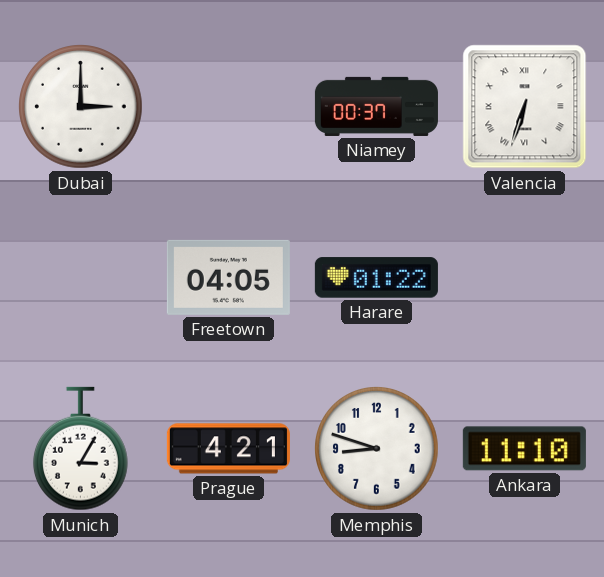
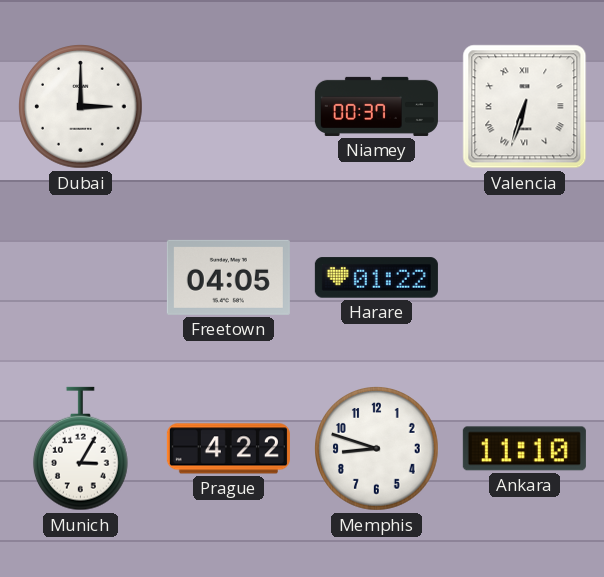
Prague: 4:21 -> 4:22 (228, 449)
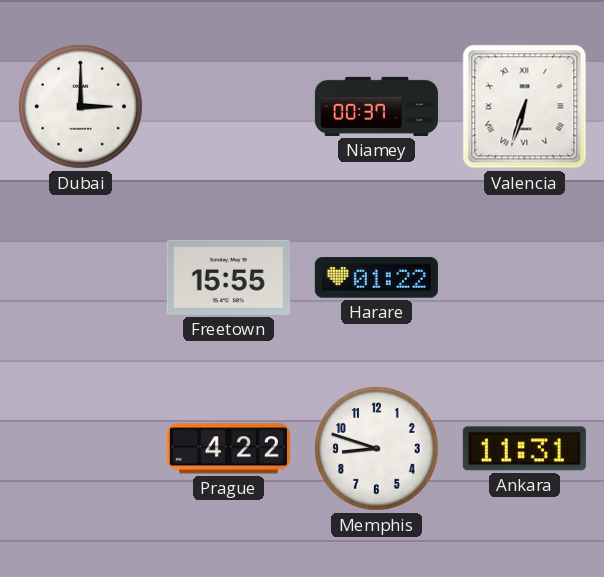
Freetown: 04:05 -> 15:55 (228, 277)
Munich: 3:05 -> none (80, 449)
Ankara: 11:10 -> 11:31 (524, 449)
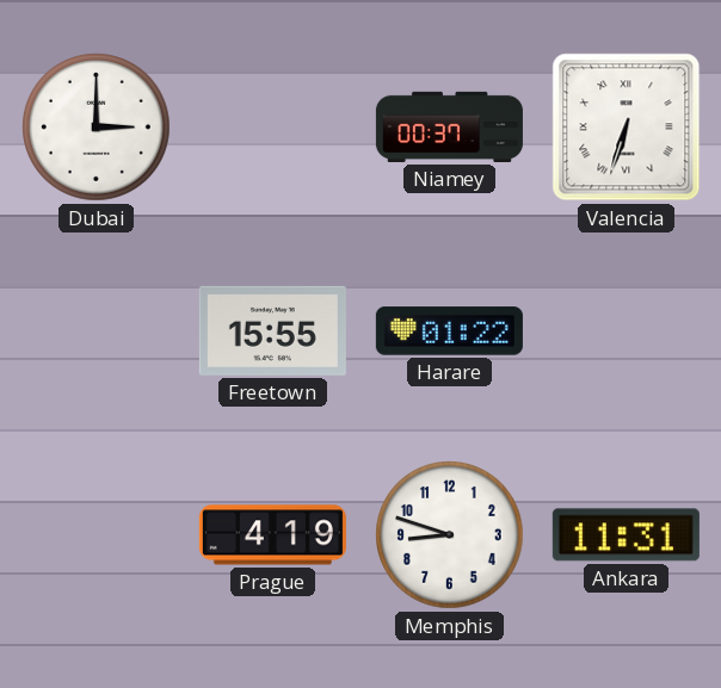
Prague: 4:22 -> 4:19 (272, 535)
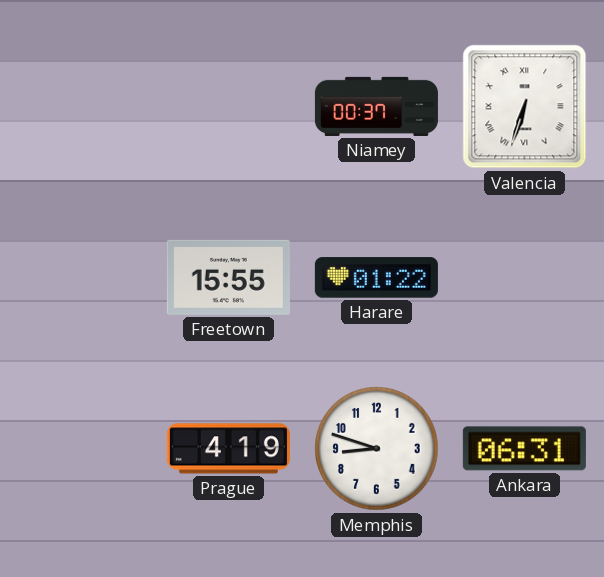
Dubai: 3:00 -> none (97, 128)
Ankara: 11:31 -> 06:31 (524, 449)
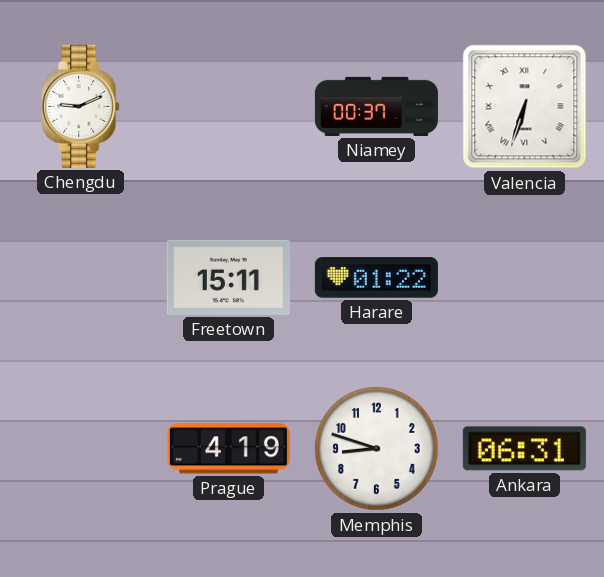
Chengdu: none -> 9:11 (81, 106)
Freetown: 15:55 -> 15:11 (228, 277)
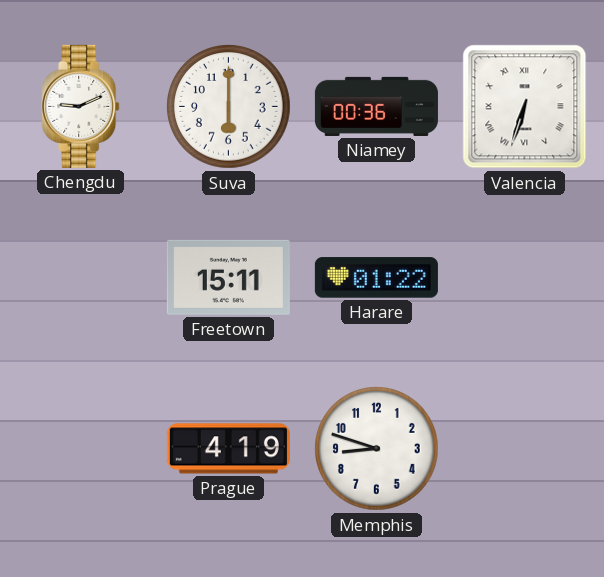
Suva: none -> 6:00 (229, 107)
Niamey: 00:37 -> 00:36 (376, 106)
Ankara: 06:31 -> none (524, 449)
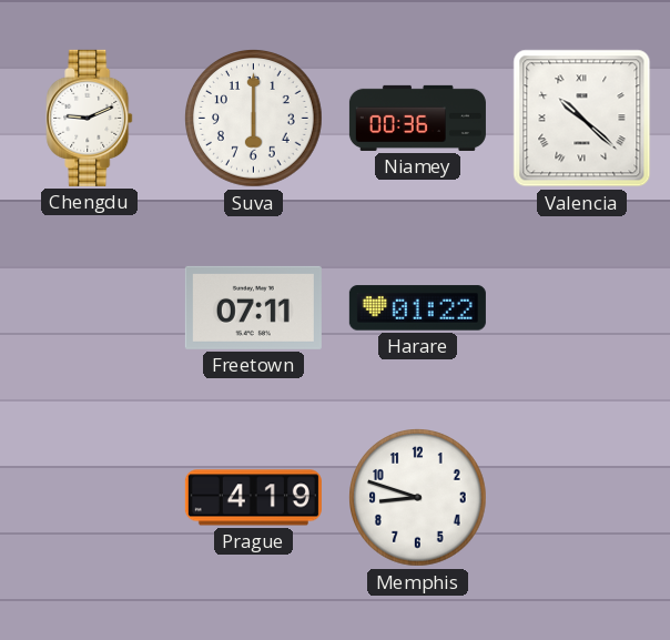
Valencia: 6:33 -> 10:22 (582, 119)
Freetown: 15:11 -> 07:11 (253, 307)
